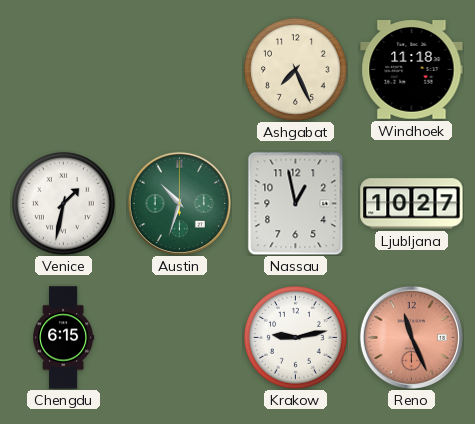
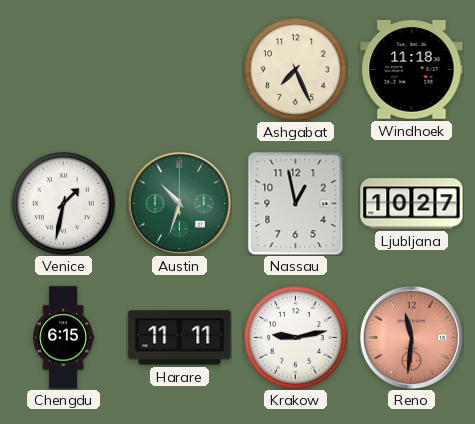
Harare: none -> 11:11 (180, 338)
Reno: 11:26 -> 11:31 (411, 337)
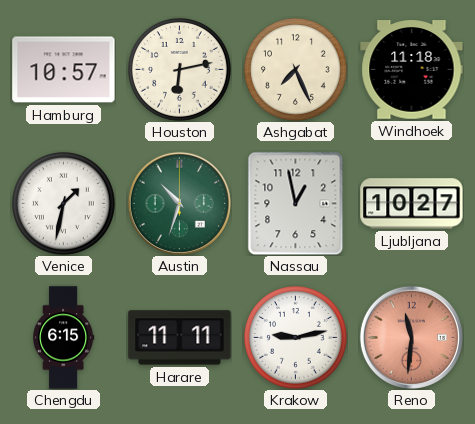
Hamburg: none -> 10:57 (64, 70)
Houston: none -> 6:13 (180, 70)
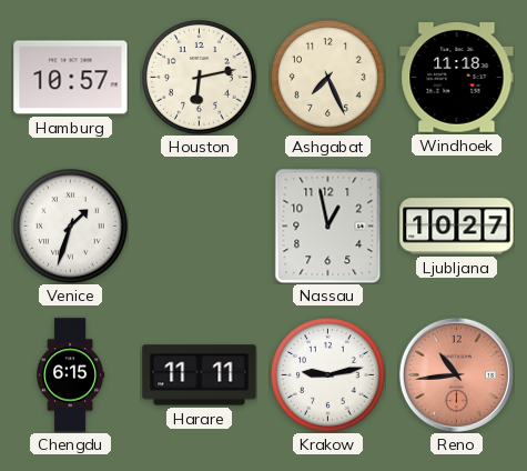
Venice: 1:32 -> 1:33 (71, 227)
Austin: 10:33 -> none (179, 203)
Reno: 11:31 -> 10:44 (456, 374)
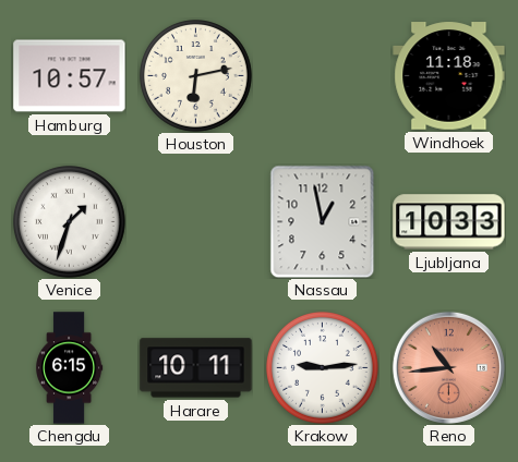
Ashgabat: 7:26 -> none (328, 78)
Ljubljana: 10:27 -> 10:33 (449, 222)
Harare: 11:11 -> 10:11 (196, 368)
Krakow: 9:13 -> 9:14 (323, 368)
